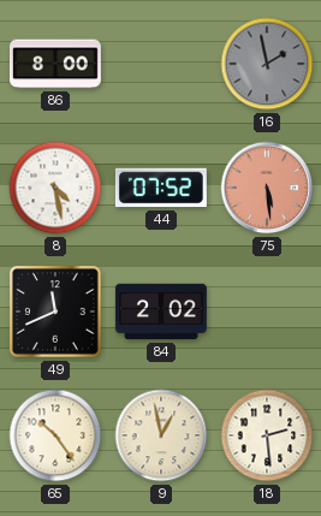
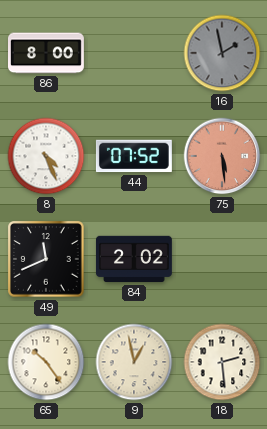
8: 4:28 -> 4:26 (46, 156)
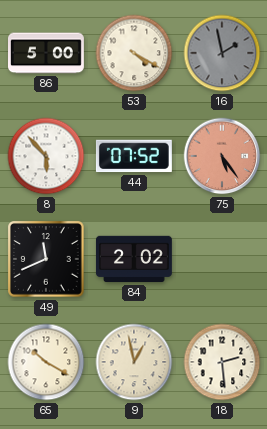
86: 8:00 -> 5:00 (47, 53)
53: none -> 4:20 (134, 53)
8: 4:26 -> 5:53 (46, 156)
75: 5:29 -> 5:24 (222, 156)
65: 10:24 -> 10:20 (46, 362)
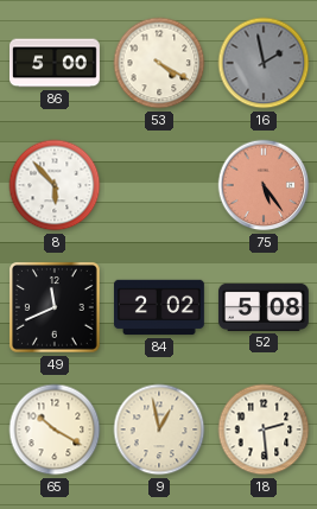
44: 07:52 -> none (134, 156)
52: none -> 5:08 (264, 307)
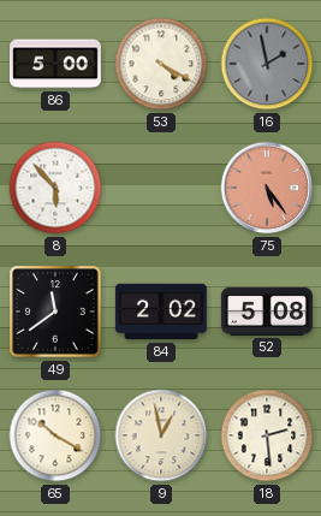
49: 11:41 -> 11:39 (57, 313)
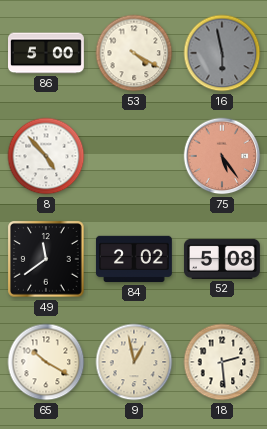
16: 1:58 -> 5:58 (222, 53)
8: 5:53 -> 4:53 (46, 156)
